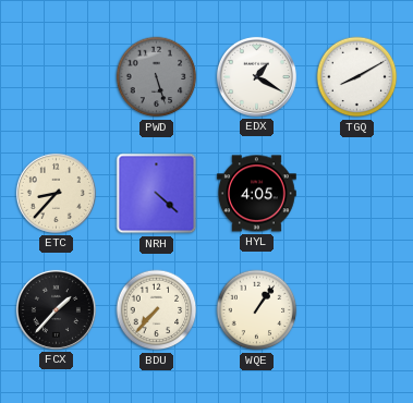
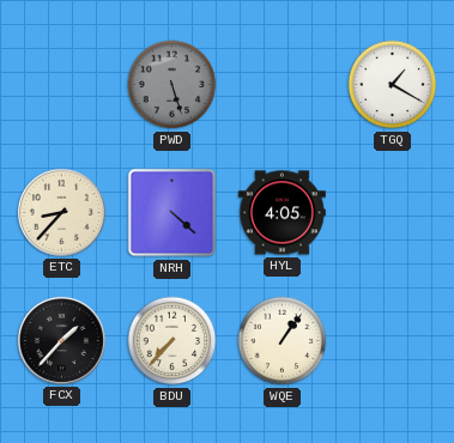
EDX: 1:20 -> none (256, 76)
TGQ: 8:10 -> 1:20 (393, 85)
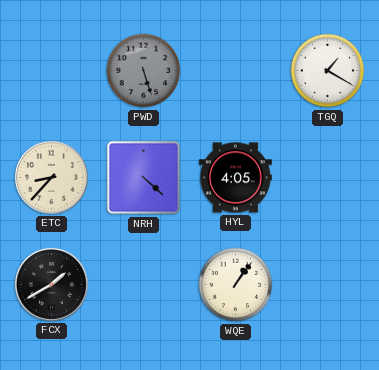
FCX: 1:37 -> 1:40 (51, 284)
BDU: 7:37 -> none (172, 341)
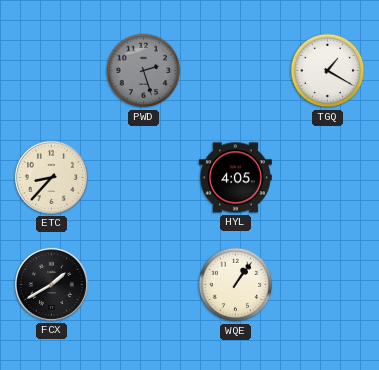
PWD: 5:27 -> 2:27 (144, 71)
NRH: 4:22 -> none (144, 178)
